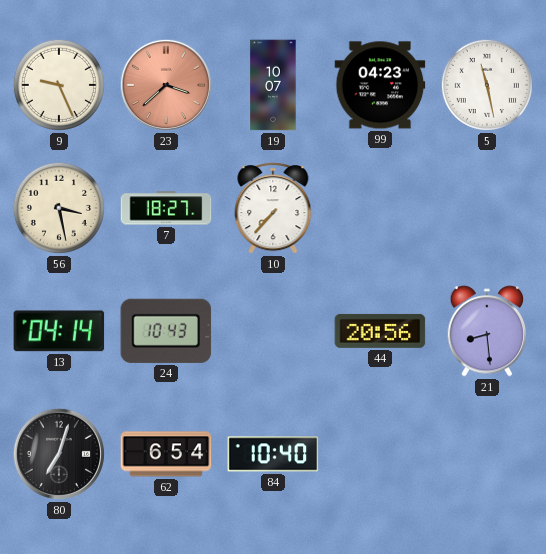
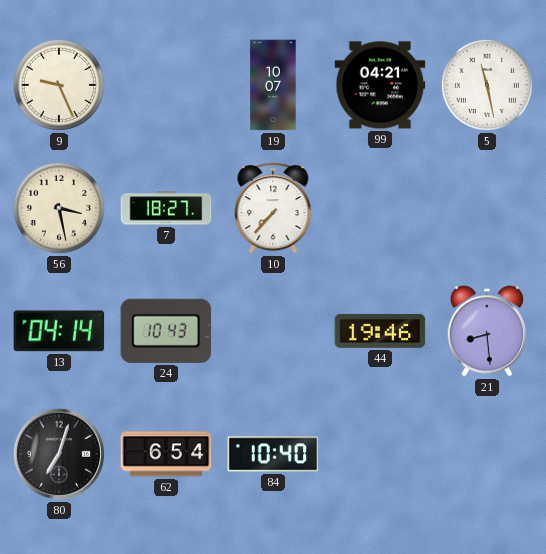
23: 3:38 -> none (166, 85)
99: 04:23 -> 04:21 (380, 85)
44: 20:56 -> 19:46 (380, 331)
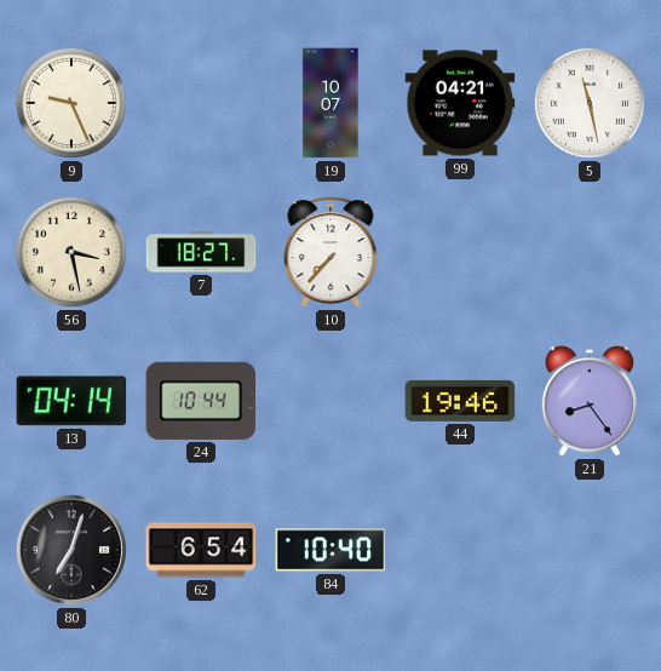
24: 10:43 -> 10:44 (201, 401)
21: 8:29 -> 8:24 (590, 401)
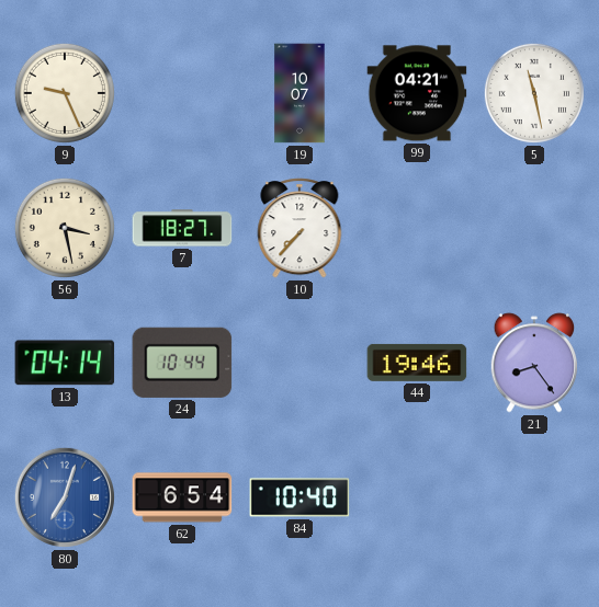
80 dial: black -> blue (65, 497)
